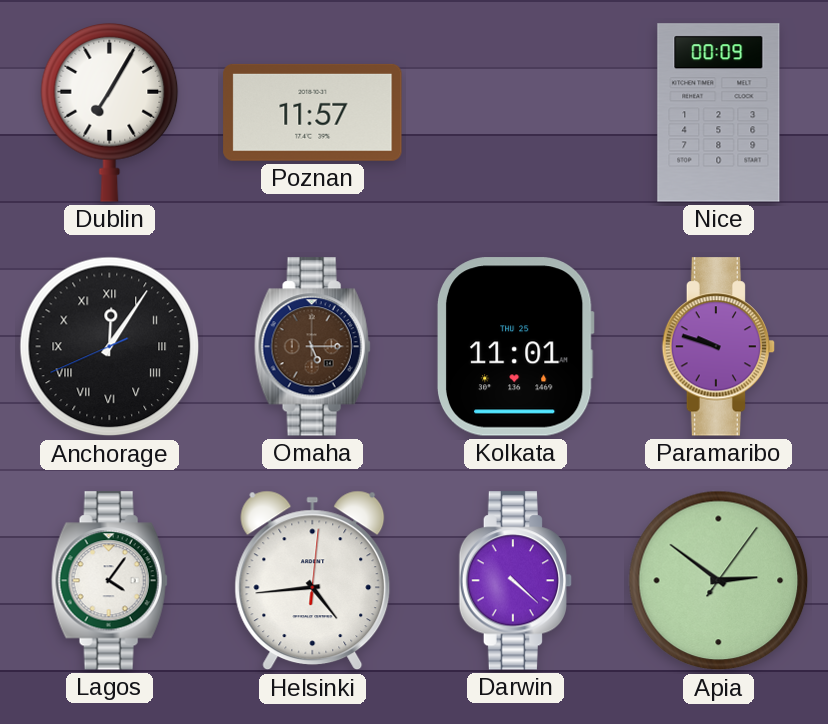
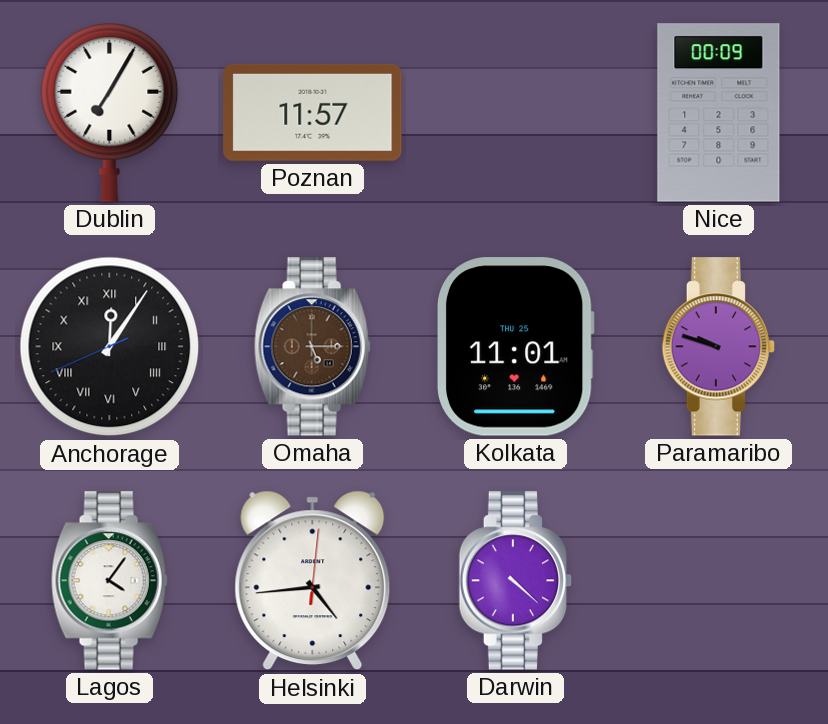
Apia: 2:51 -> none (719, 581)
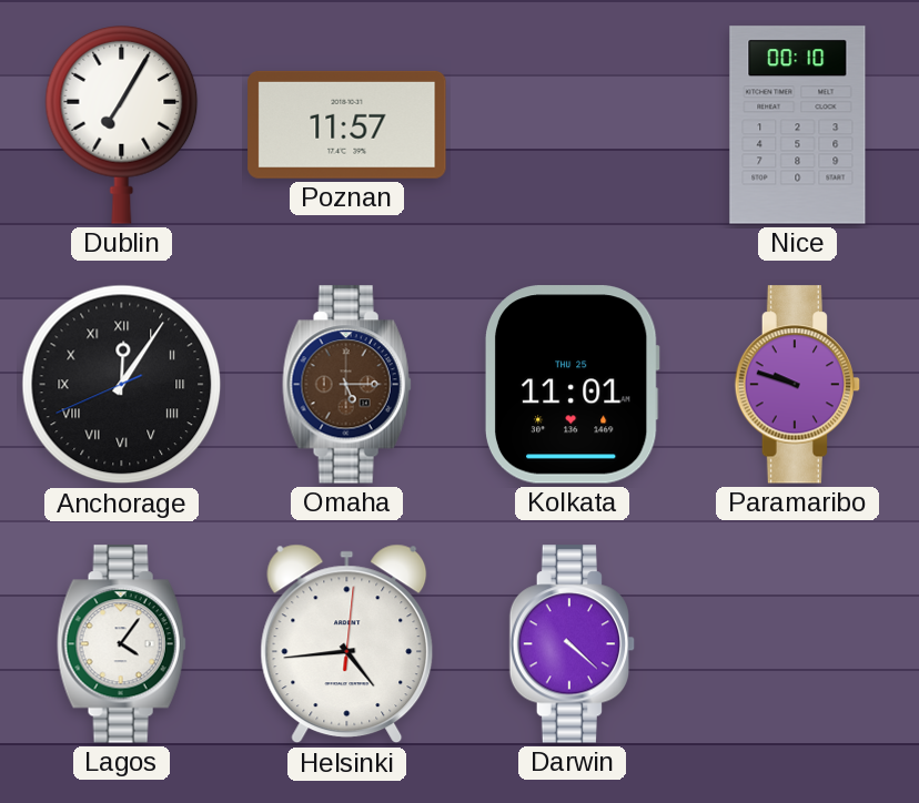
Nice: 00:09 -> 00:10 (798, 125)
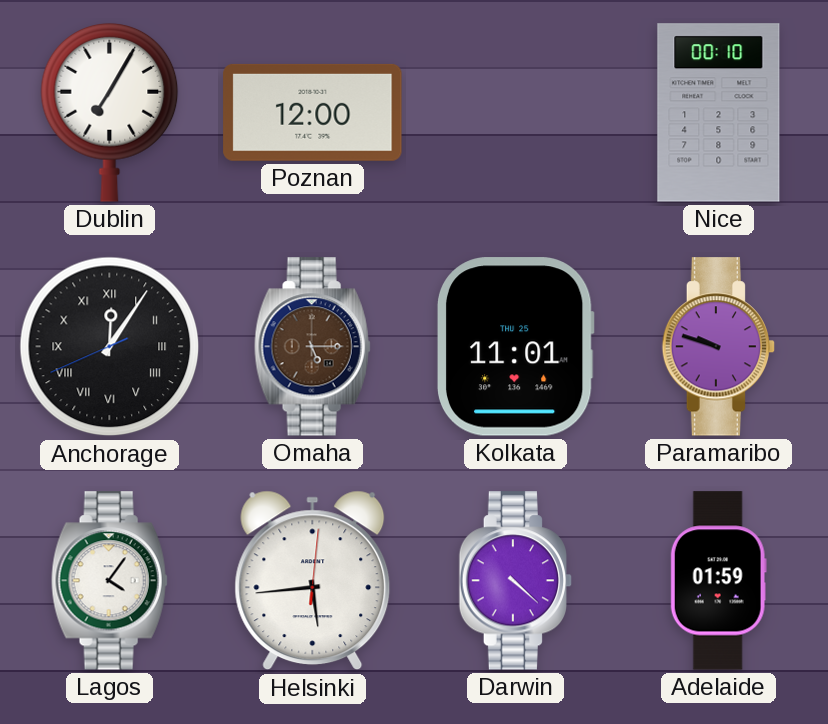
Poznan: 11:57 -> 12:00 (313, 112)
Helsinki: 4:44 -> 5:44 (313, 581)
Adelaide: none -> 01:59 (718, 581)
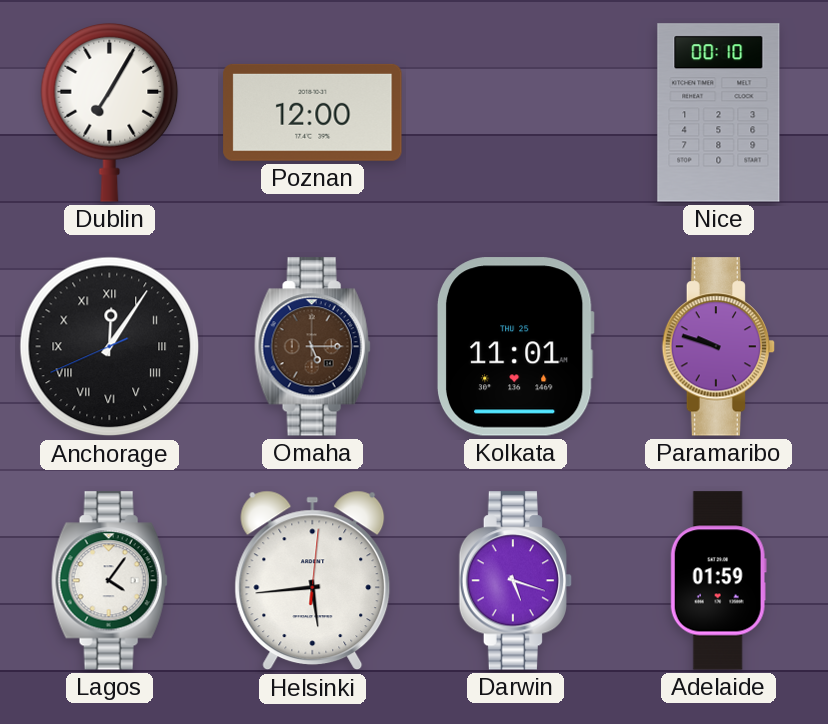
Darwin: 4:22 -> 5:18 (516, 581)
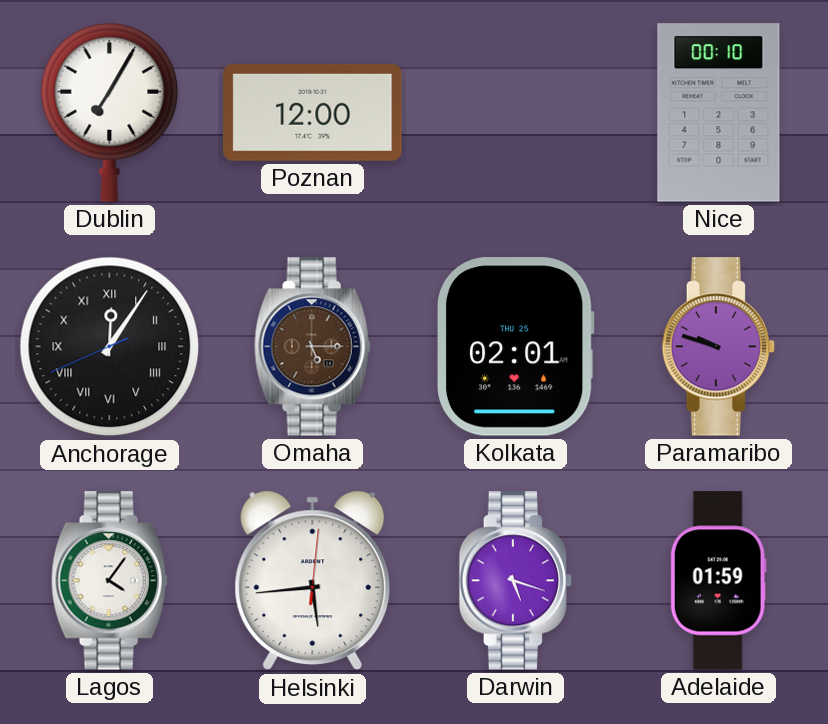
Kolkata: 11:01 -> 02:01 (515, 347)
